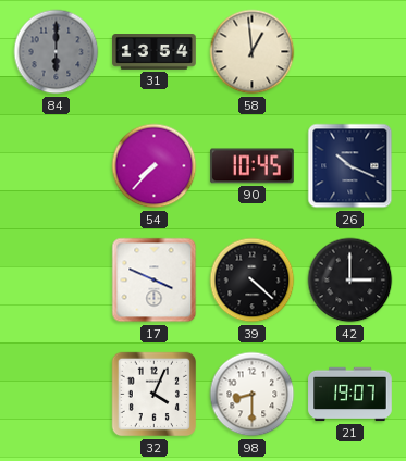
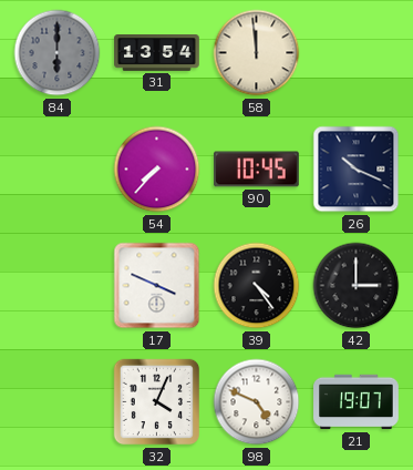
58: 12:59 -> 11:59 (257, 53)
39: 4:22 -> 4:24 (257, 286)
98: 8:30 -> 4:49 (257, 402)
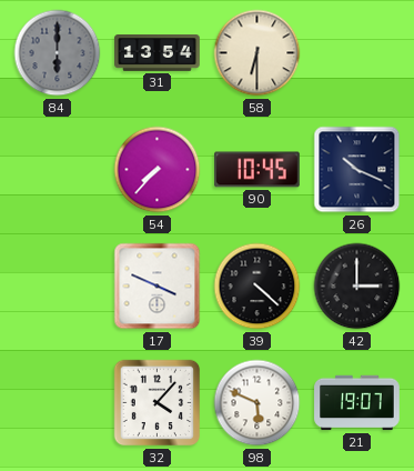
58: 11:59 -> 6:30 (258, 53)
39: 4:24 -> 4:22 (258, 287)
32: 4:04 -> 4:07 (158, 403)
98: 4:49 -> 5:49 (258, 403)
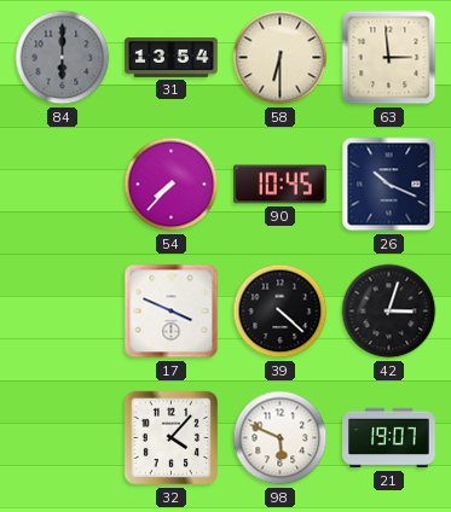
63: none -> 2:59 (389, 58)
42: 3:00 -> 3:03 (389, 312)
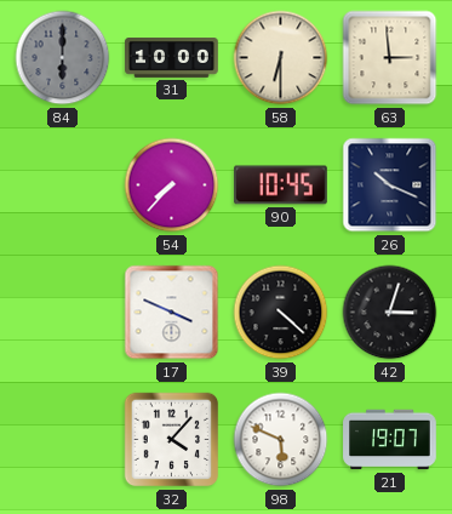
31: 13:54 -> 10:00 (172, 58)
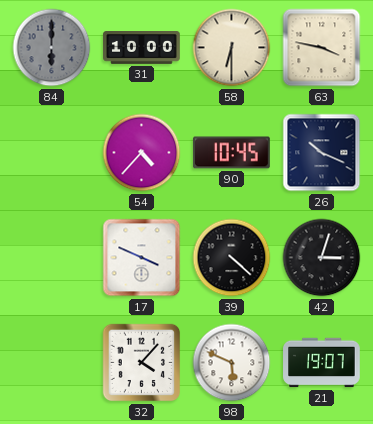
63: 2:59 -> 3:47 (322, 48)
54: 7:37 -> 4:37 (142, 153)
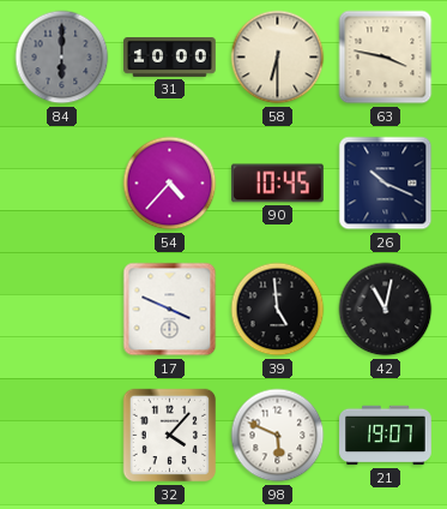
39: 4:22 -> 4:59 (278, 310)
42: 3:03 -> 11:02 (386, 310)
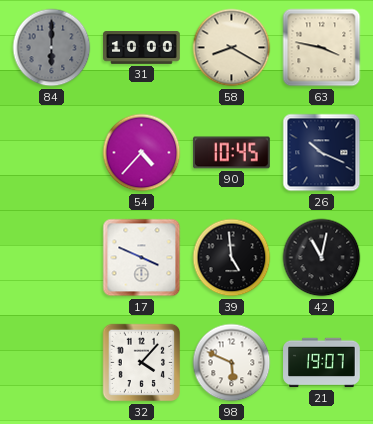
58: 6:30 -> 8:20 (232, 48)
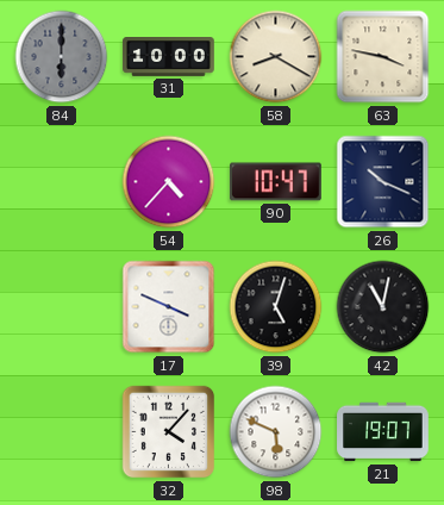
90: 10:45 -> 10:47 (276, 182)
39: 4:59 -> 5:03 (276, 307)
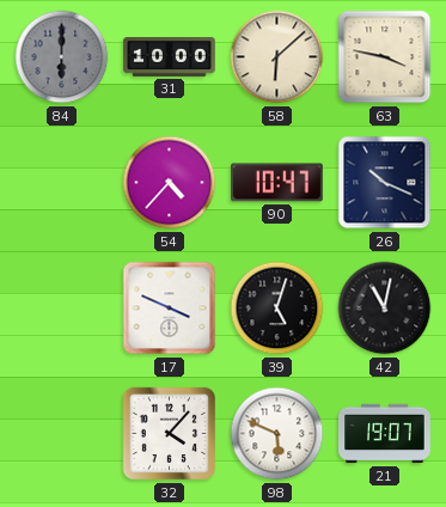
58: 8:20 -> 6:08 (277, 57)
